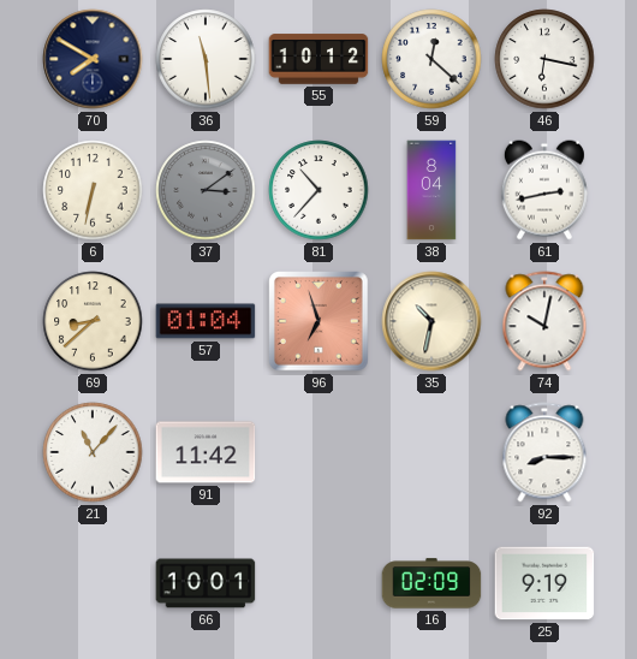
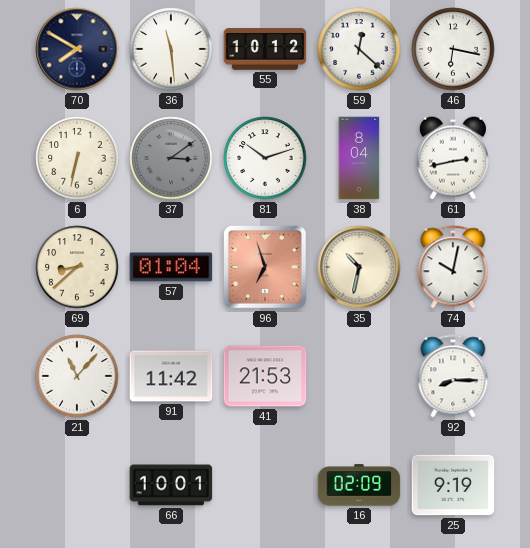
81: 10:37 -> 10:12 (265, 158)
41: none -> 21:53 (265, 376)
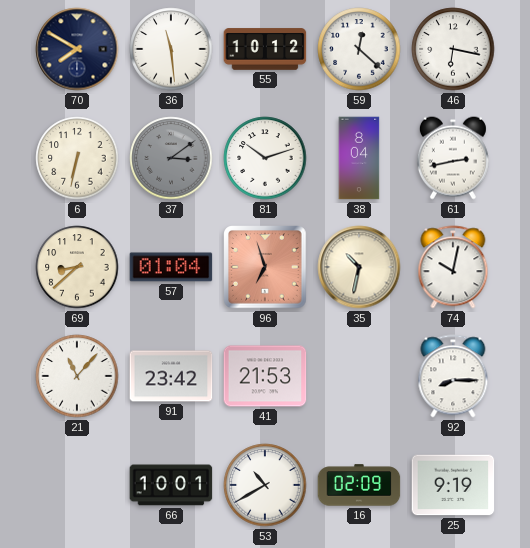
91: 11:42 -> 23:42 (171, 376)
53: none -> 10:40 (265, 485)
